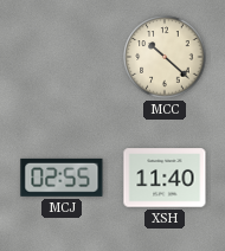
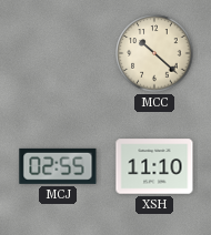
XSH: 11:40 -> 11:10 (154, 166)
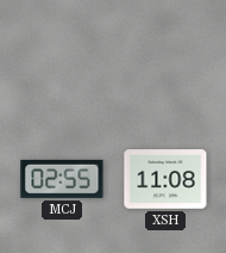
MCC: 10:22 -> none (154, 53)
XSH: 11:10 -> 11:08 (165, 179)
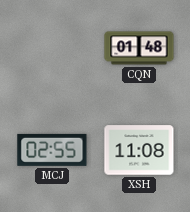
CQN: none -> 01:48 (139, 48)
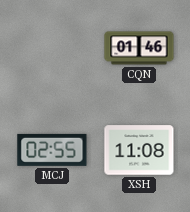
CQN: 01:48 -> 01:46 (139, 48)
